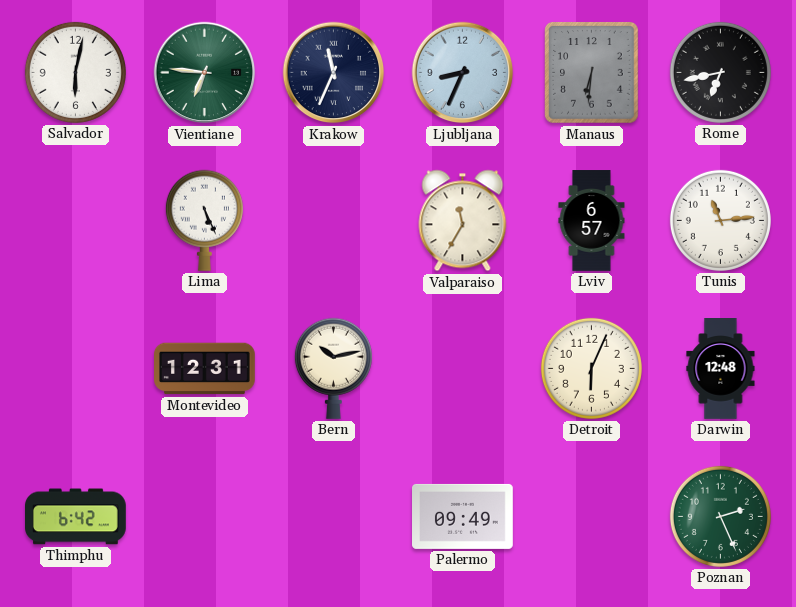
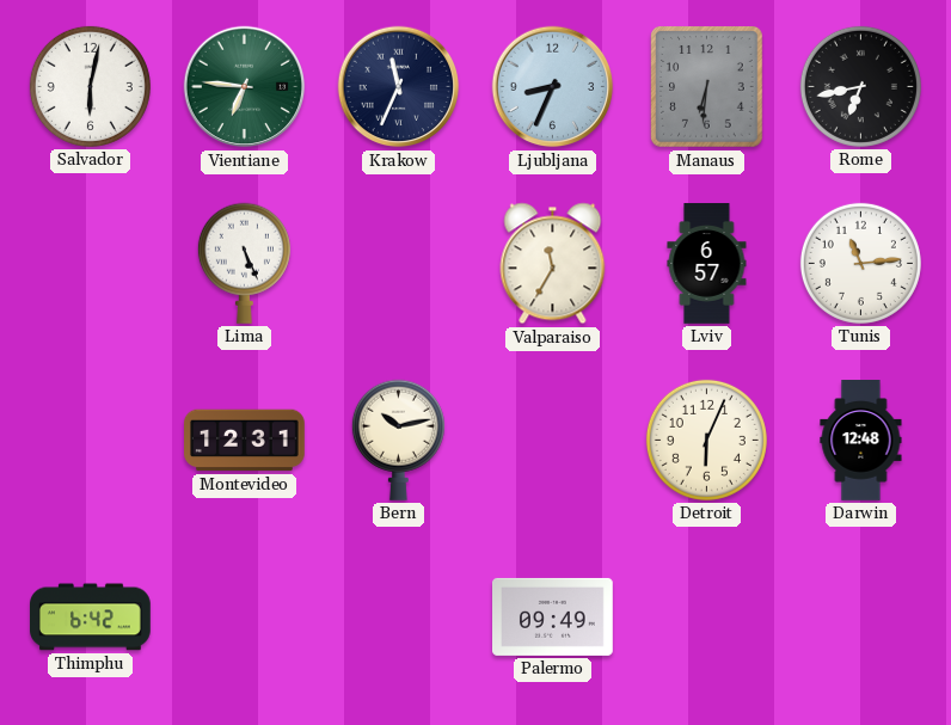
Poznan: 2:26 -> none (720, 516)
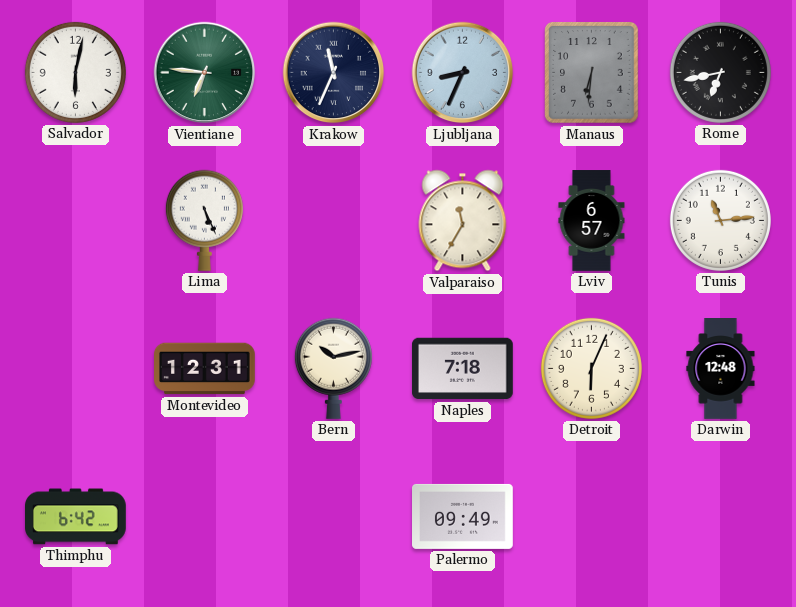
Naples: none -> 7:18 (463, 369)
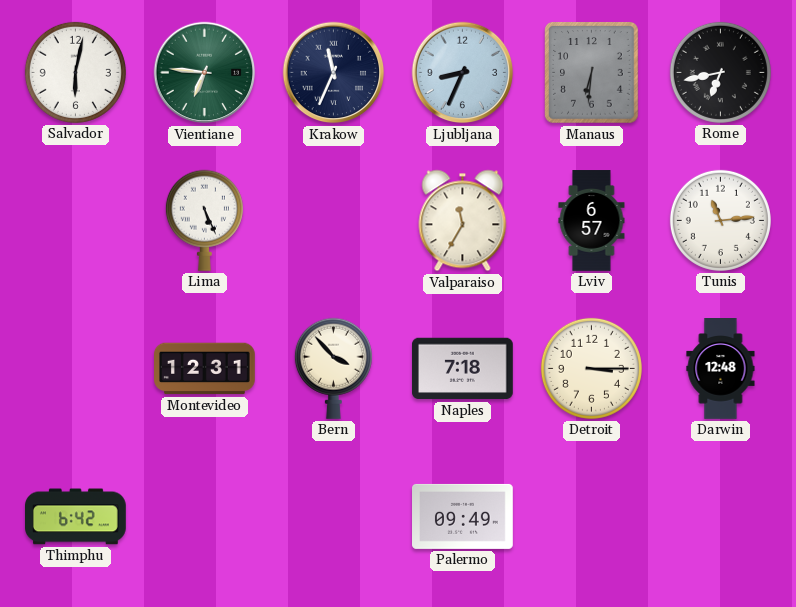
Bern: 10:13 -> 3:53 (333, 368)
Detroit: 6:04 -> 3:15 (591, 368)
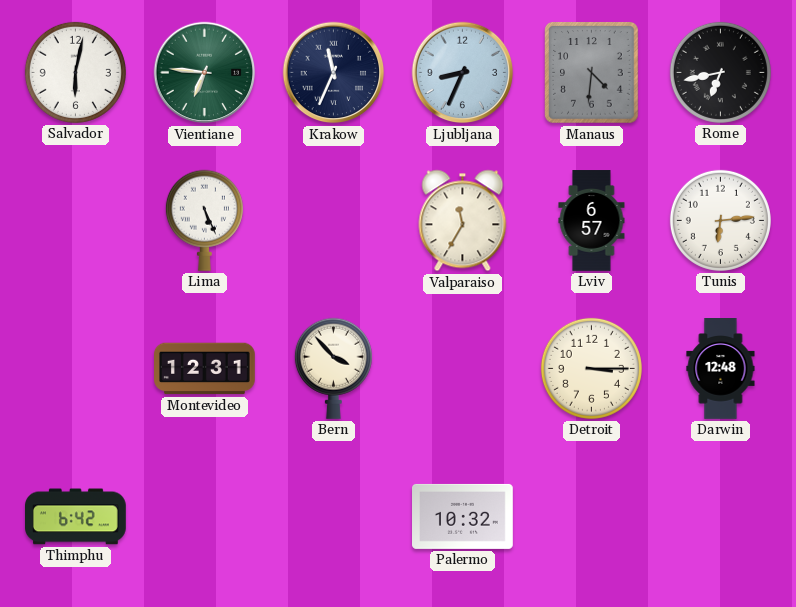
Manaus: 6:31 -> 4:31 (592, 73)
Tunis: 11:14 -> 6:14 (720, 220)
Naples: 7:18 -> none (463, 369)
Palermo: 09:49 -> 10:32 (463, 516)
